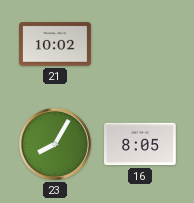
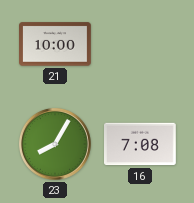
21: 10:02 -> 10:00 (56, 44)
16: 8:05 -> 7:08 (141, 144)
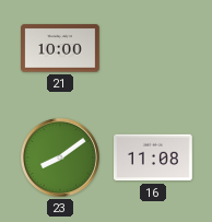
23: 8:05 -> 8:09 (60, 157)
16: 7:08 -> 11:08 (154, 157)
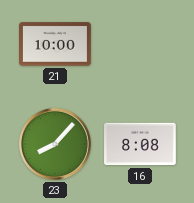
23: 8:09 -> 8:07 (55, 144)
16: 11:08 -> 8:08 (141, 144)
